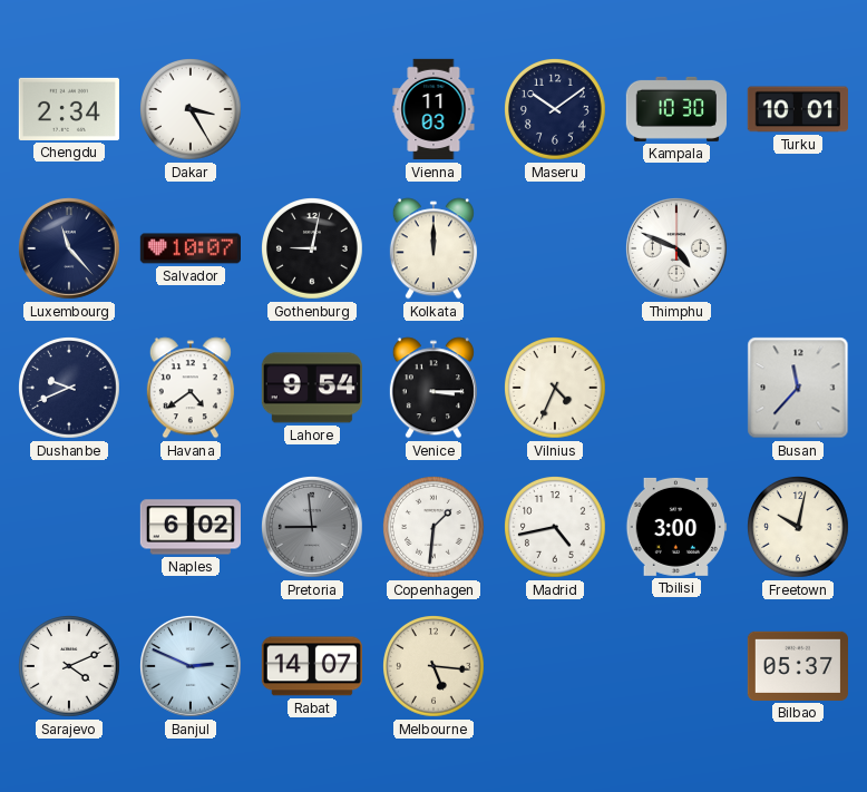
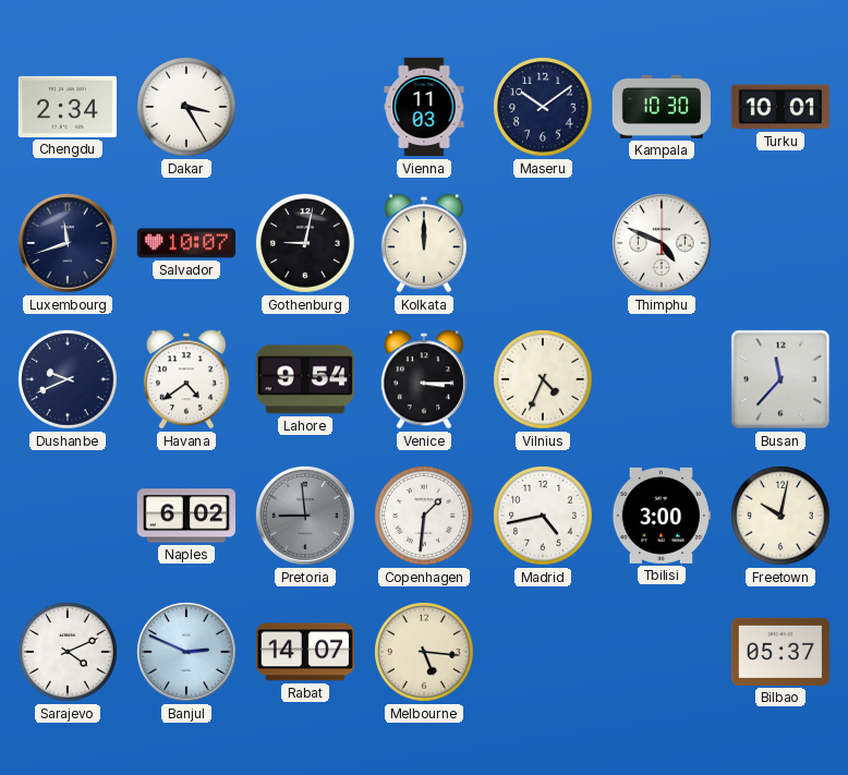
Luxembourg: 11:23 -> 11:42 (69, 244)
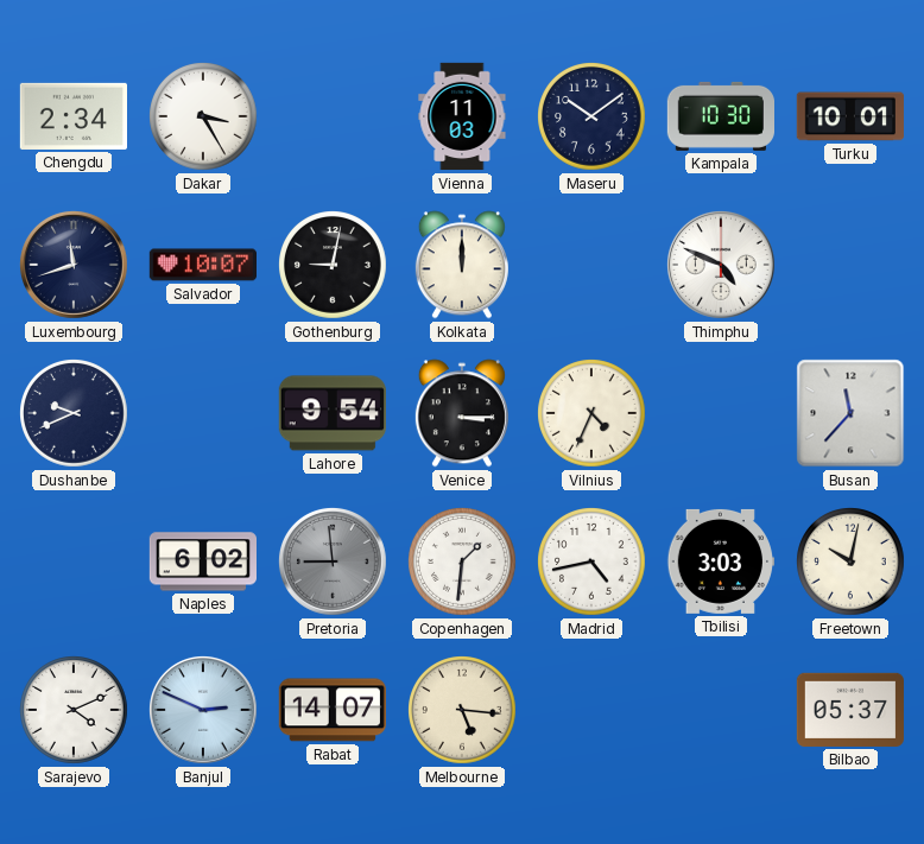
Havana: 4:39 -> none (186, 379)
Tbilisi: 3:00 -> 3:03 (720, 561)
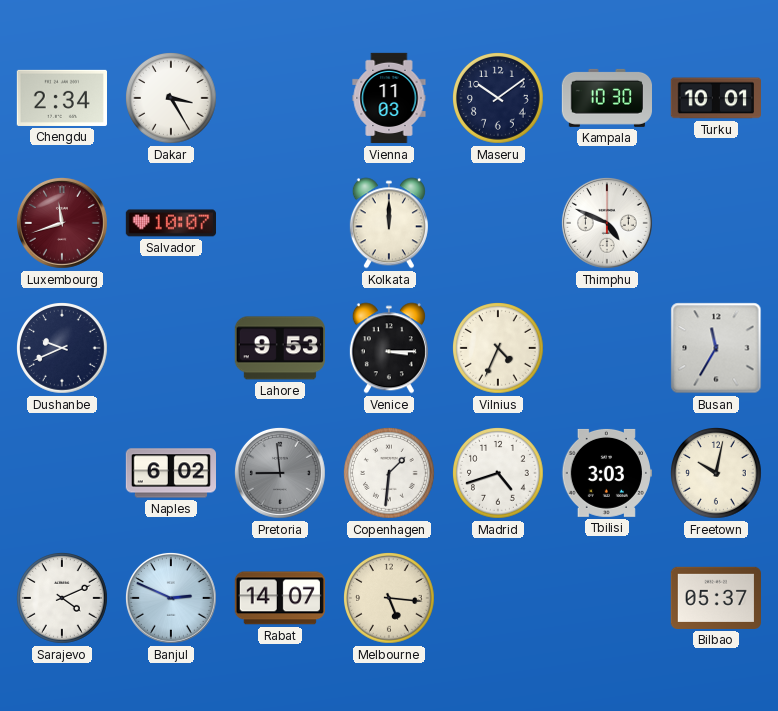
Luxembourg dial: navy -> burgundy (63, 224)
Gothenburg: 9:02 -> none (334, 266)
Lahore: 9:54 -> 9:53 (280, 348)
Busan: 11:37 -> 11:35 (716, 348)
Madrid: 4:43 -> 4:42 (499, 474)
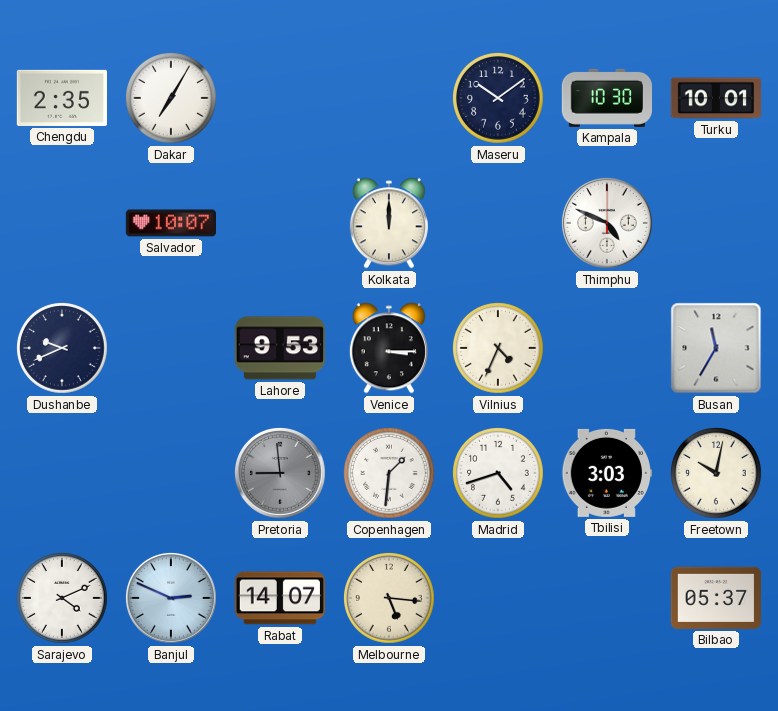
Chengdu: 2:34 -> 2:35 (61, 98)
Dakar: 3:25 -> 7:05 (172, 99)
Vienna: 11:03 -> none (389, 98)
Luxembourg: 11:42 -> none (63, 224)
Naples: 6:02 -> none (170, 473)
